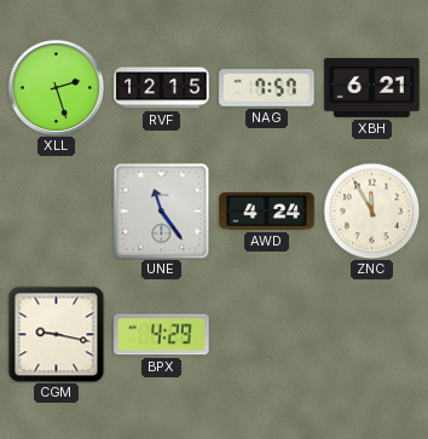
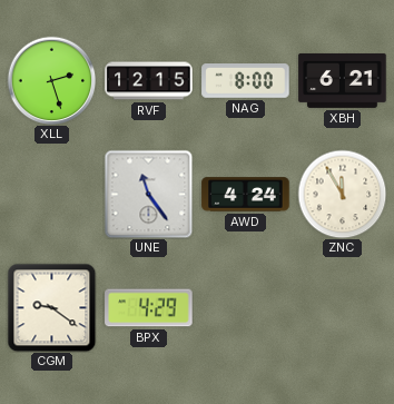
NAG: 7:57 -> 8:00 (246, 81)
CGM: 9:17 -> 9:21 (51, 307)
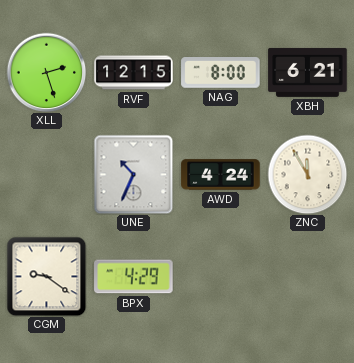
UNE: 11:24 -> 10:34 (133, 174)
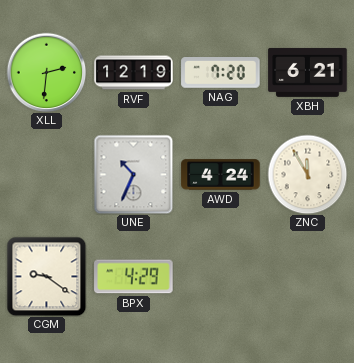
XLL: 2:27 -> 2:31 (46, 72)
RVF: 12:15 -> 12:19 (134, 73)
NAG: 8:00 -> 7:20 (221, 73)
